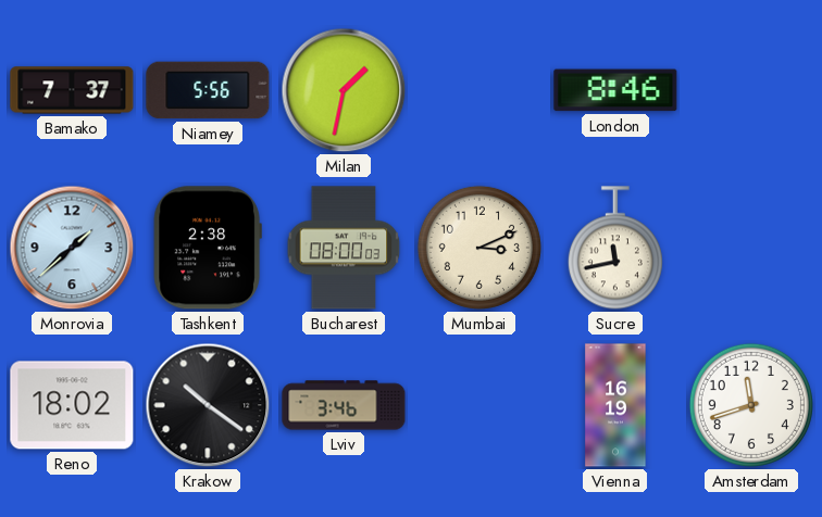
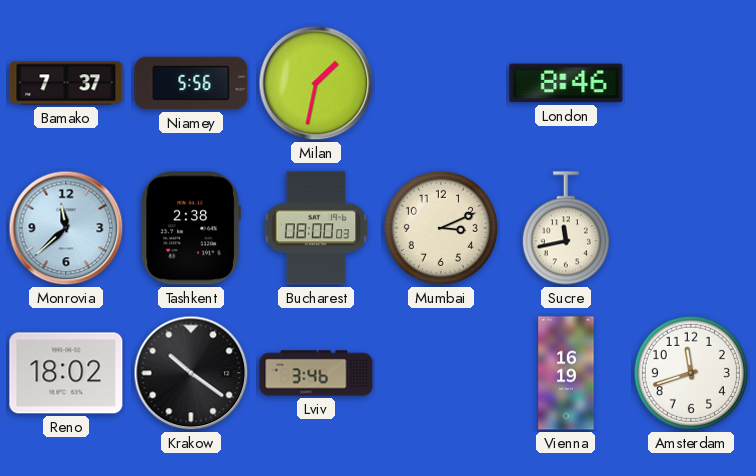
Monrovia: 1:38 -> 11:38 (66, 228)
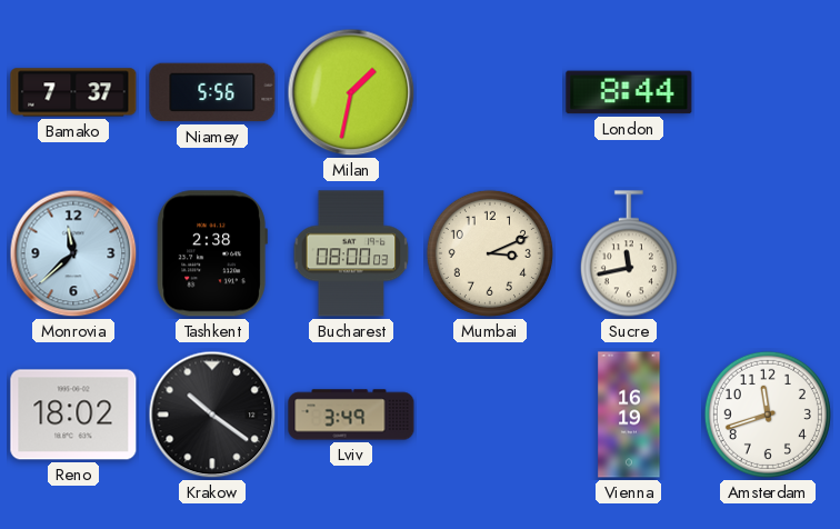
London: 8:46 -> 8:44 (629, 92)
Lviv: 3:46 -> 3:49 (351, 415)
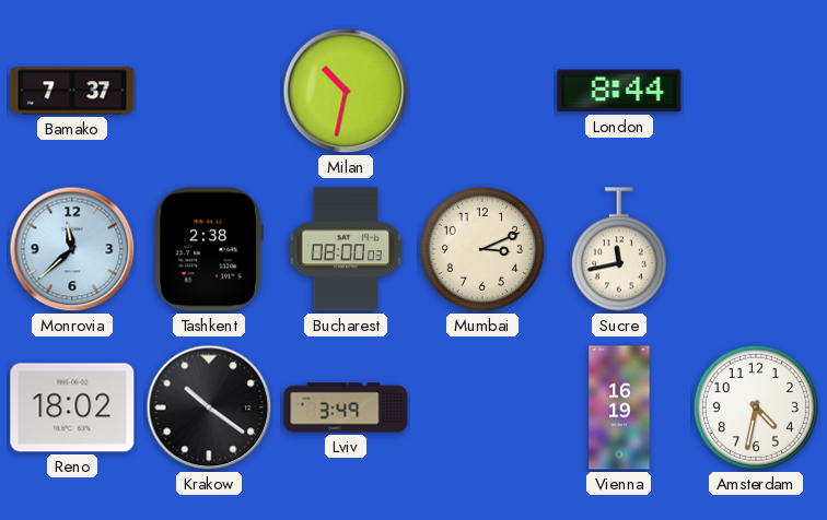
Niamey: 5:56 -> none (212, 92)
Milan: 1:32 -> 10:32 (346, 91)
Amsterdam: 11:42 -> 4:32 (756, 407)
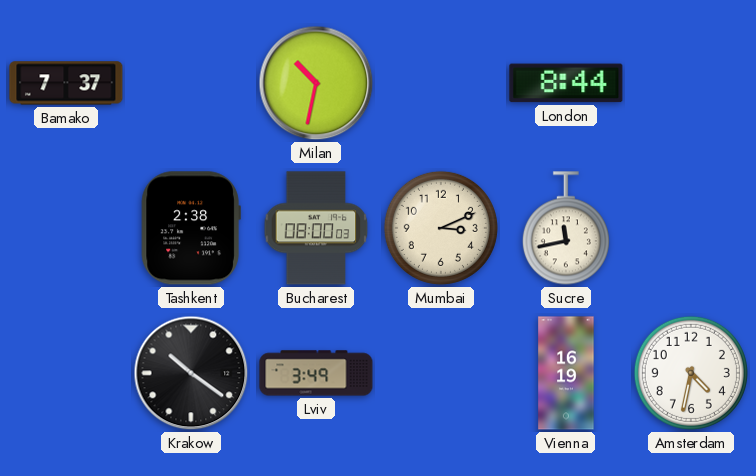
Monrovia: 11:38 -> none (72, 249)
Reno: 18:02 -> none (72, 407)
